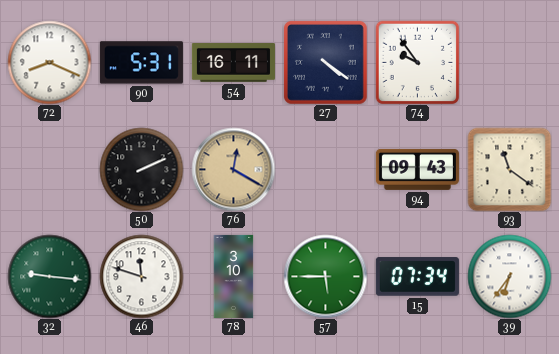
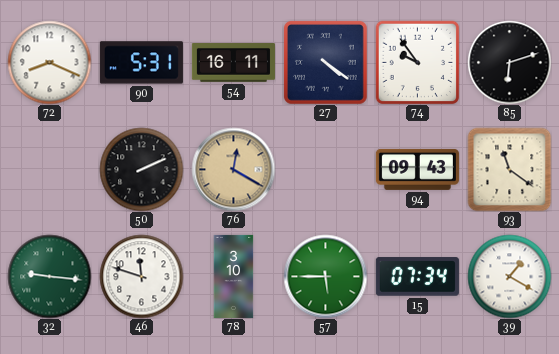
85: none -> 6:12 (509, 62)
39: 6:36 -> 1:20 (509, 276)
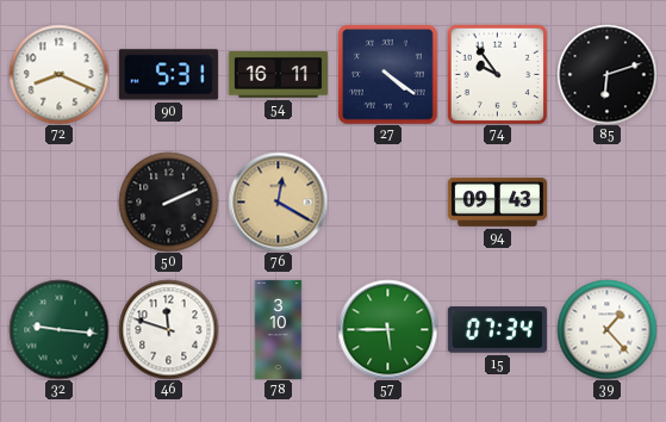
93: 11:21 -> none (509, 169)
39: 1:20 -> 1:23 (606, 329)
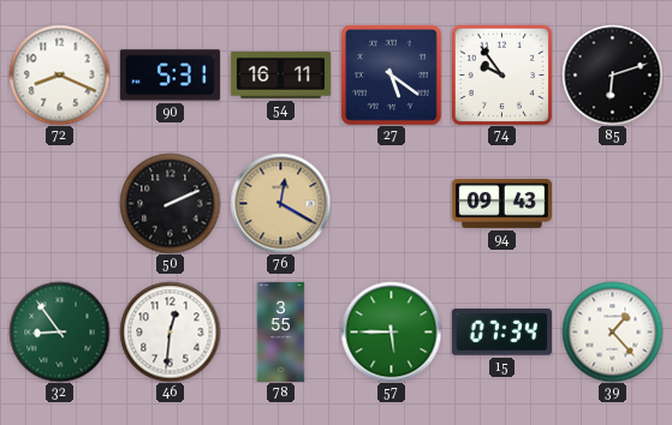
27: 4:21 -> 5:21 (391, 74)
32: 9:16 -> 8:54 (59, 331)
46: 11:48 -> 12:31 (170, 331)
78: 3:10 -> 3:55 (281, 331)
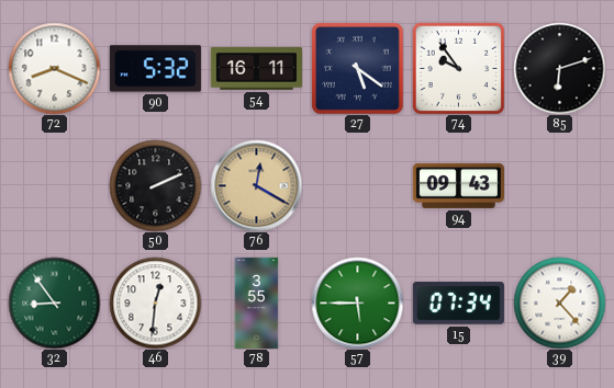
90: 5:31 -> 5:32 (155, 69)
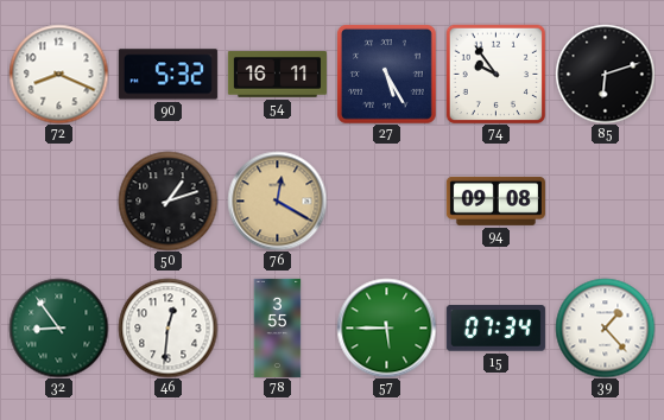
27: 5:21 -> 5:25 (386, 74)
50: 2:11 -> 1:12 (167, 201)
94: 09:43 -> 09:08 (495, 201)
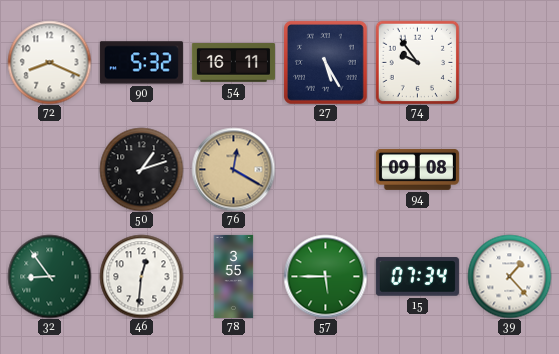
85: 6:12 -> none (605, 74)
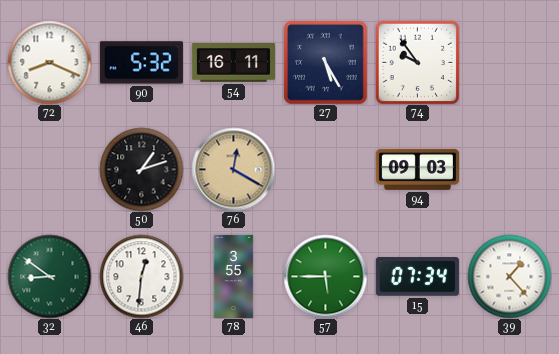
94: 09:08 -> 09:03 (417, 169)
32: 8:54 -> 8:51 (49, 276)
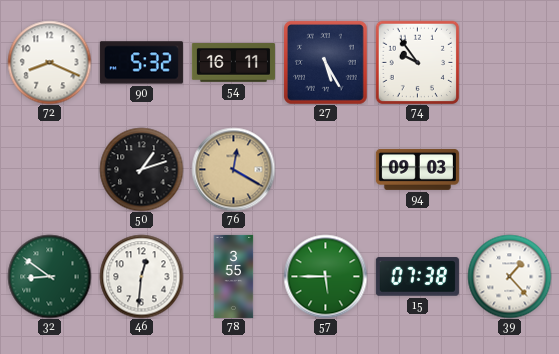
15: 07:34 -> 07:38 (417, 277)
